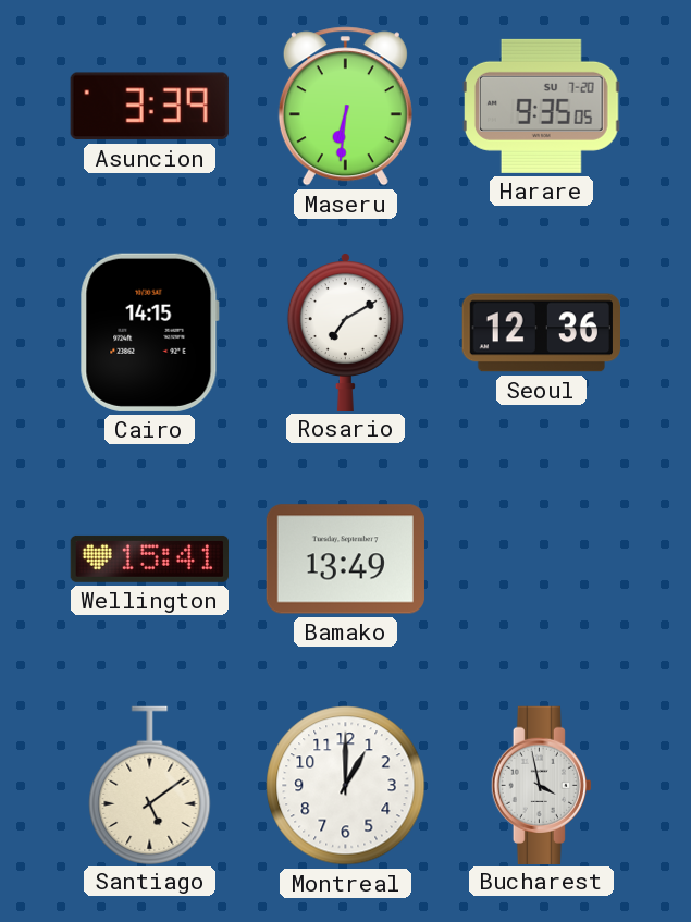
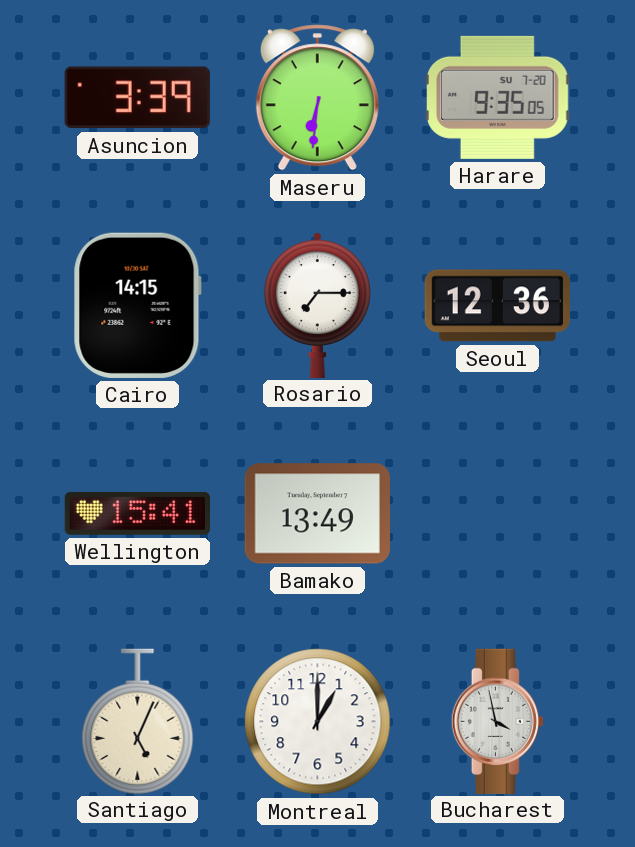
Rosario: 7:10 -> 7:15 (317, 305)
Santiago: 5:09 -> 5:04 (138, 721)
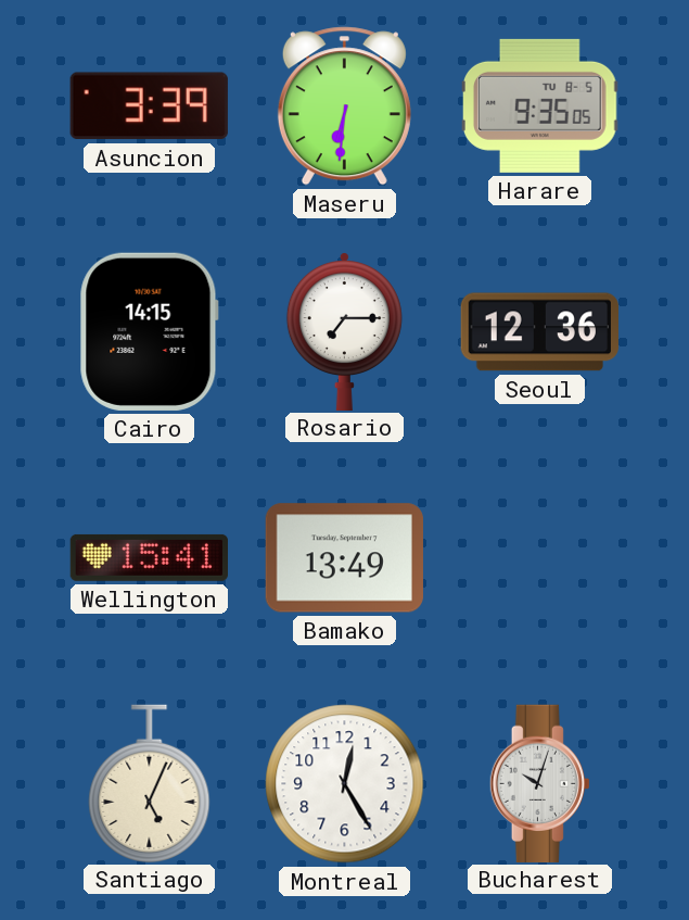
Harare date: SU 7-20 -> TU 8-5 (540, 105)
Montreal: 1:00 -> 12:25 (345, 784)
Bucharest: 3:58 -> 10:03 (539, 783)
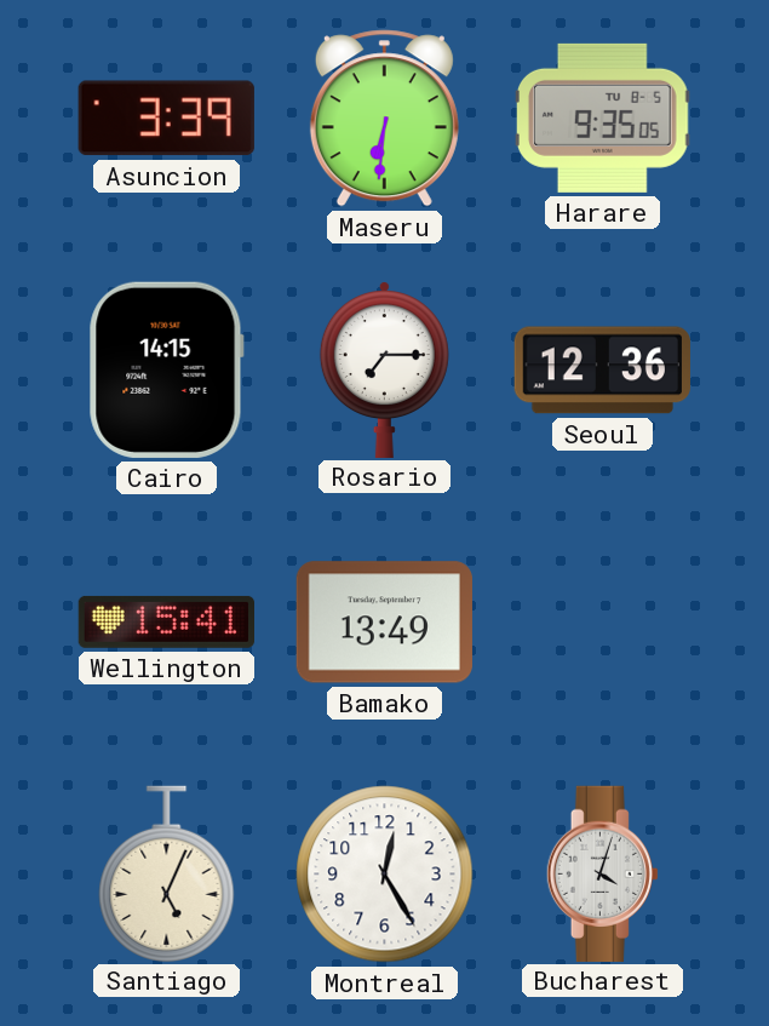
Bucharest: 10:03 -> 4:03 (602, 873)
